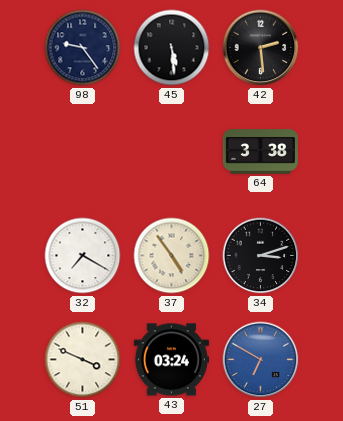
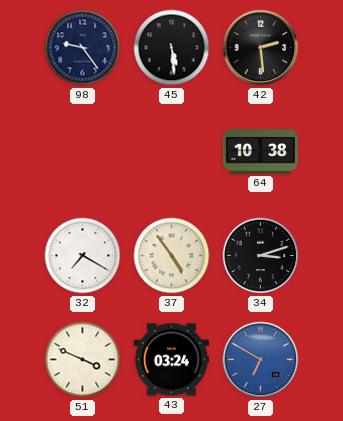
64: 3:38 -> 10:38 (260, 152)
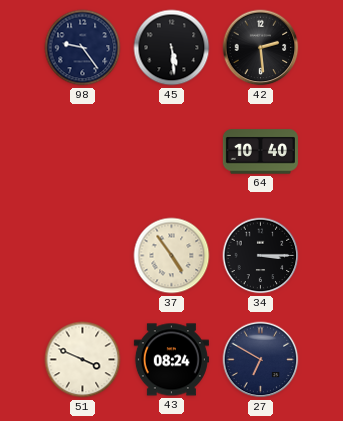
64: 10:38 -> 10:40 (260, 152)
32: 7:20 -> none (83, 256)
34: 3:12 -> 3:15 (261, 256)
43: 03:24 -> 08:24 (171, 360)
27 dial: blue -> navy (261, 360)
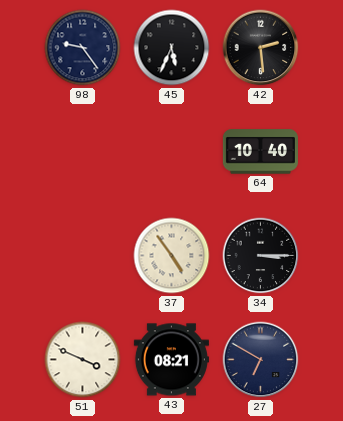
45: 5:29 -> 5:34 (172, 48)
43: 08:24 -> 08:21 (171, 360)
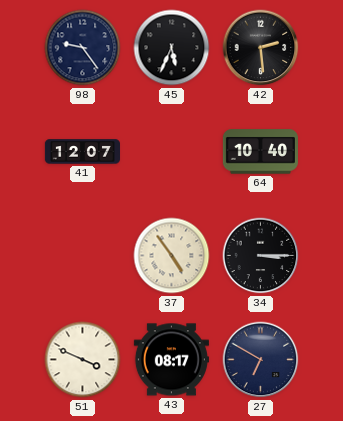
41: none -> 12:07 (82, 152)
43: 08:21 -> 08:17 (171, 360)
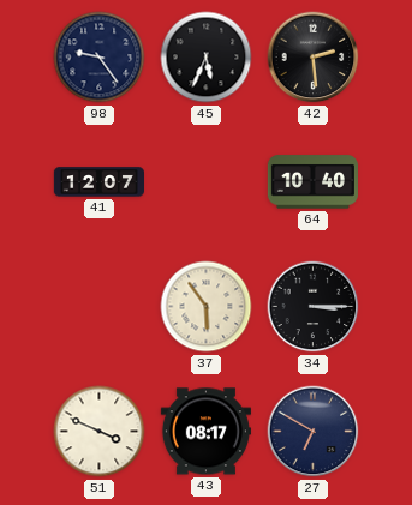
37: 4:54 -> 5:54 (207, 307)
